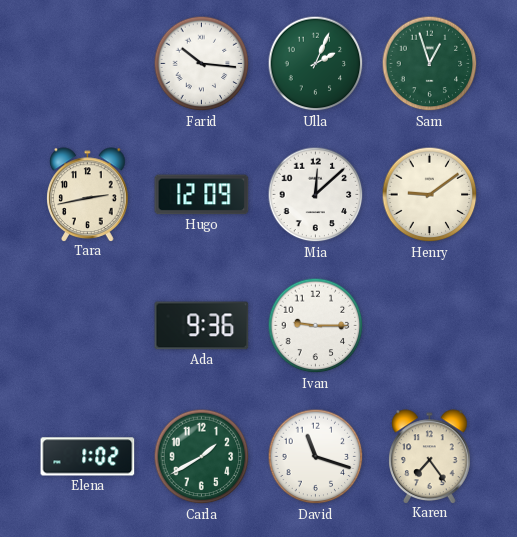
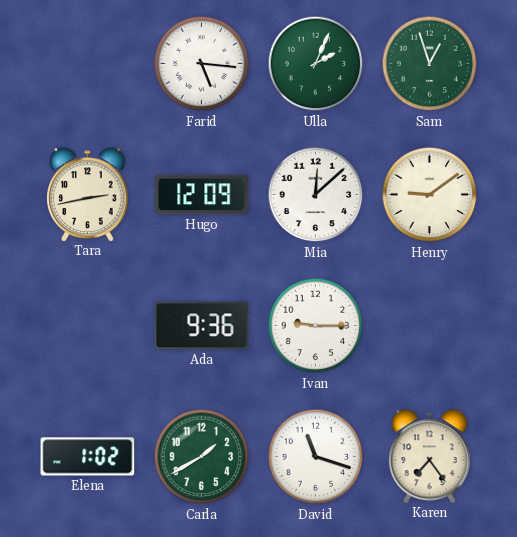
Farid: 10:16 -> 5:16 (202, 64)
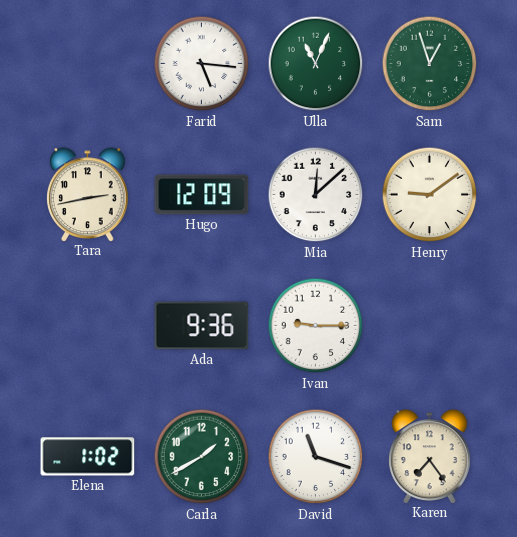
Ulla: 2:04 -> 11:04 (316, 64)
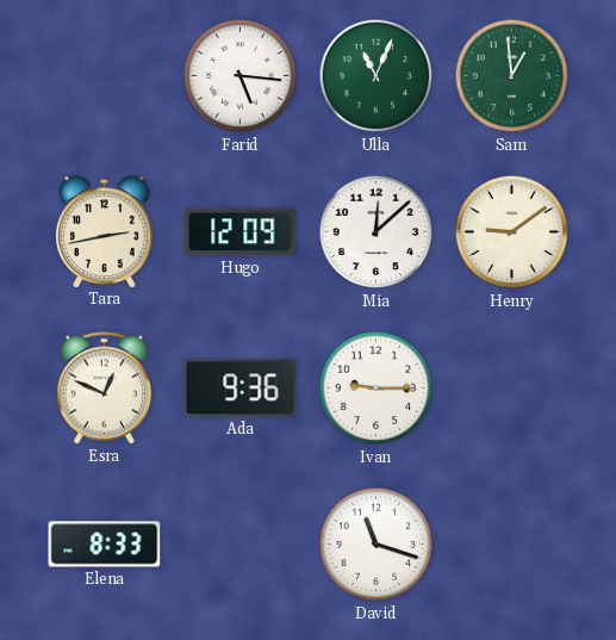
Sam: 12:57 -> 12:59 (512, 76)
Esra: none -> 12:49 (104, 389)
Elena: 1:02 -> 8:33 (105, 545)
Carla: 1:40 -> none (202, 457)
Karen: 7:24 -> none (430, 456)
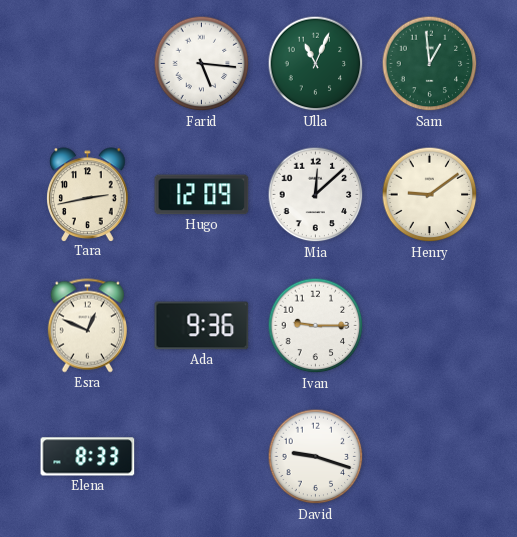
David: 11:18 -> 9:18 (316, 457)
